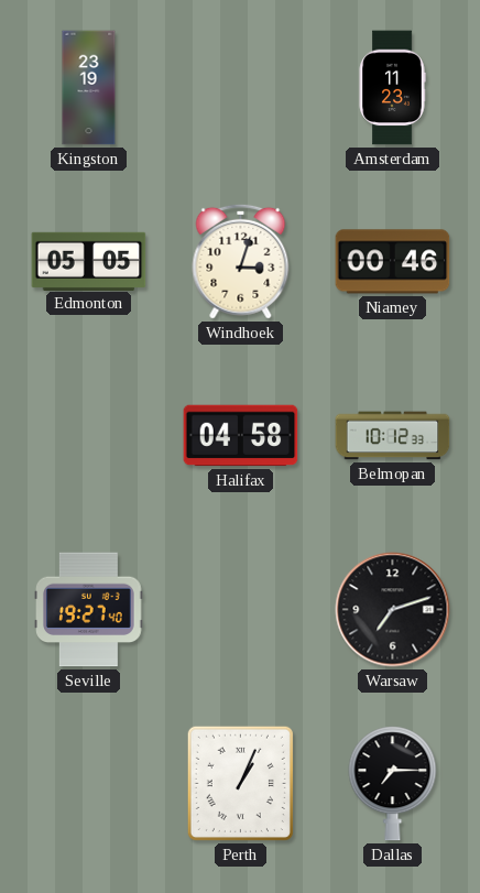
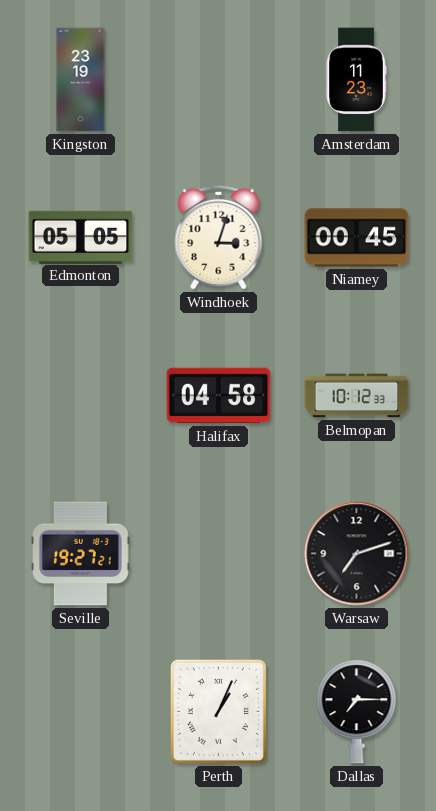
Niamey: 00:46 -> 00:45 (357, 238)
Seville: 19:27:40 -> 19:27:21 (81, 554)
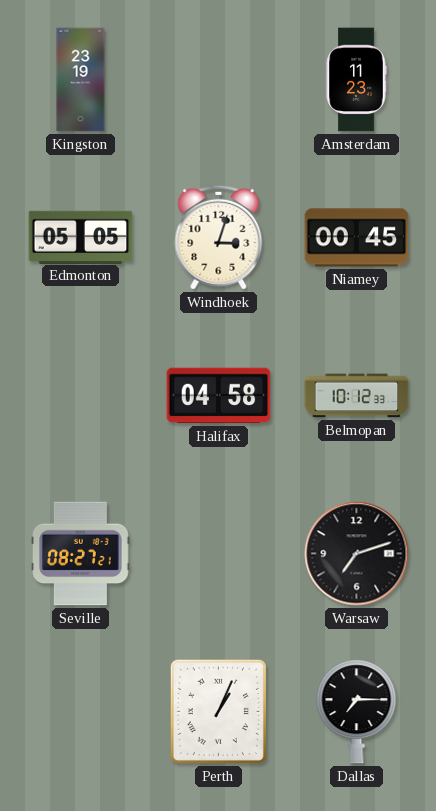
Seville: 19:27 -> 08:27 (81, 554)
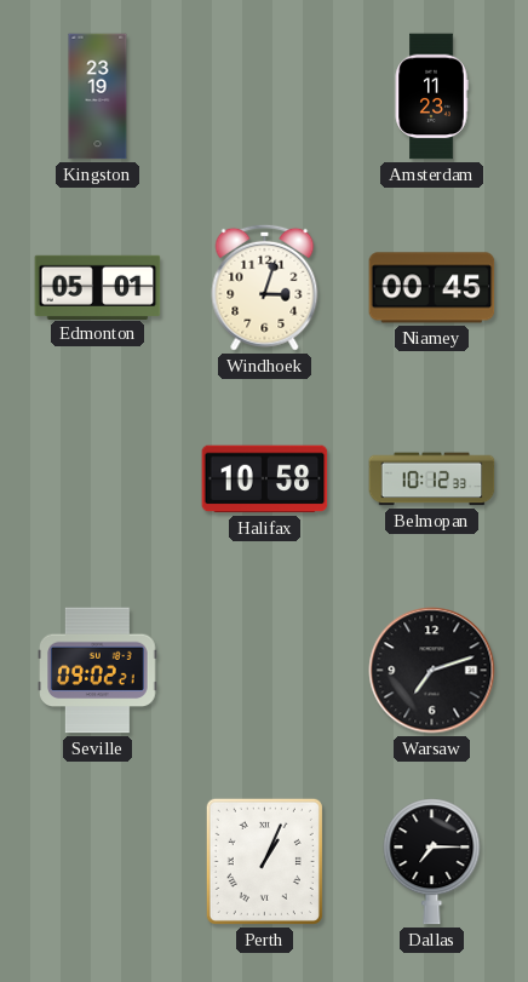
Edmonton: 05:05 -> 05:01 (98, 287)
Halifax: 04:58 -> 10:58 (265, 479)
Seville: 08:27 -> 09:02 (98, 671)
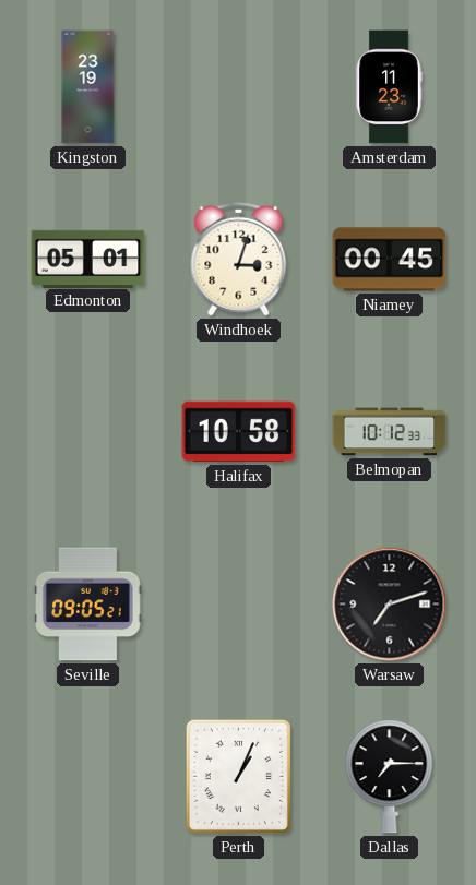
Seville: 09:02 -> 09:05 (88, 605)
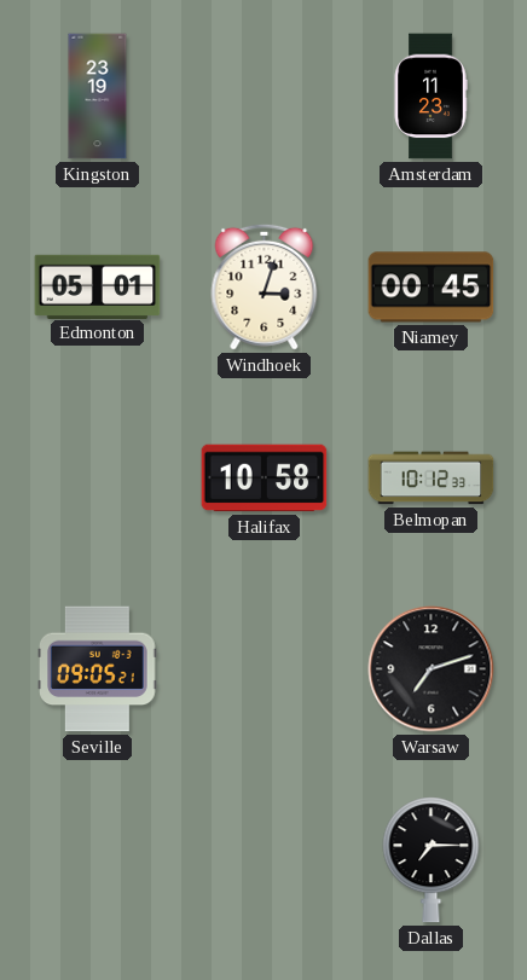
Perth: 1:04 -> none (238, 776)
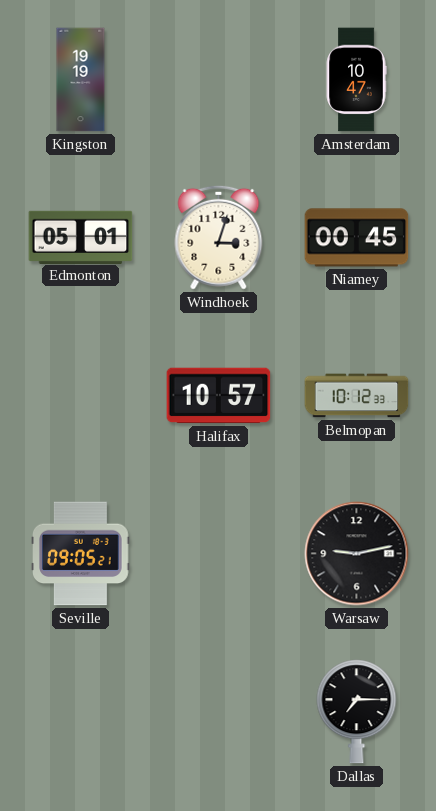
Kingston: 23:19 -> 19:19 (81, 80)
Amsterdam: 11:23 -> 10:47 (356, 80)
Halifax: 10:58 -> 10:57 (219, 396)
Warsaw: 7:12 -> 9:13 (357, 554)
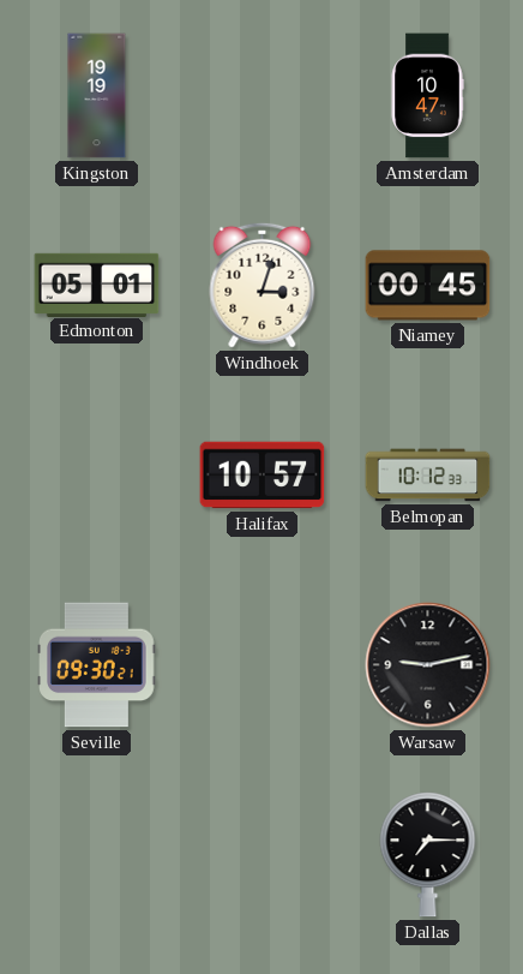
Seville: 09:05 -> 09:30 (97, 665)
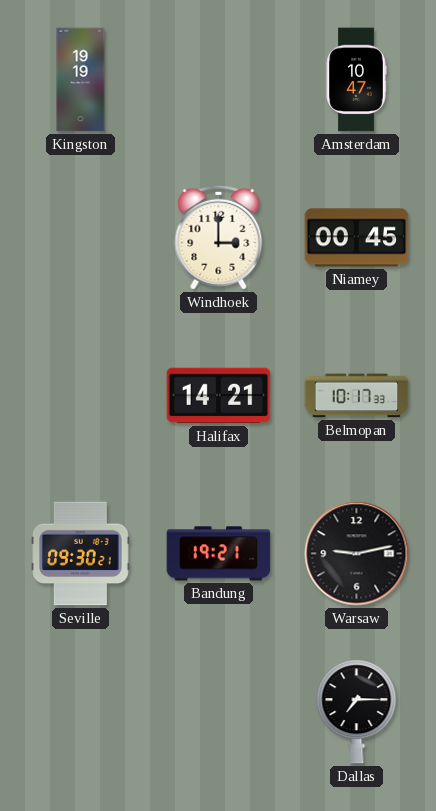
Edmonton: 05:01 -> none (97, 285)
Windhoek: 3:03 -> 3:00 (219, 237)
Halifax: 10:57 -> 14:21 (219, 396)
Belmopan: 10:12 -> 10:17 (357, 396)
Bandung: none -> 19:21 (219, 554)
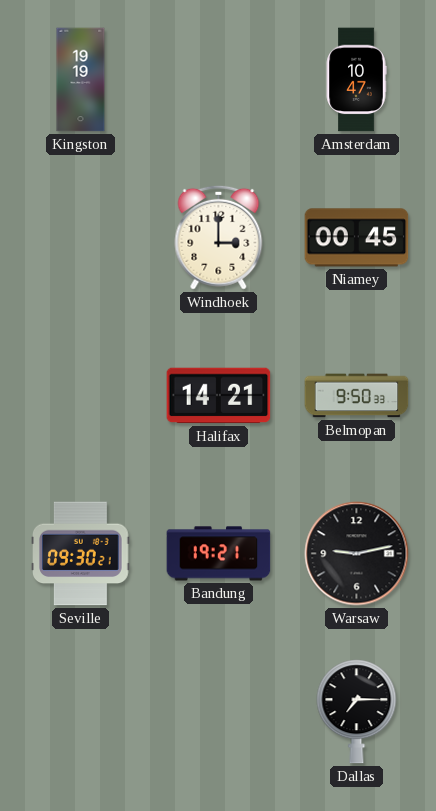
Belmopan: 10:17 -> 9:50 (357, 396)
